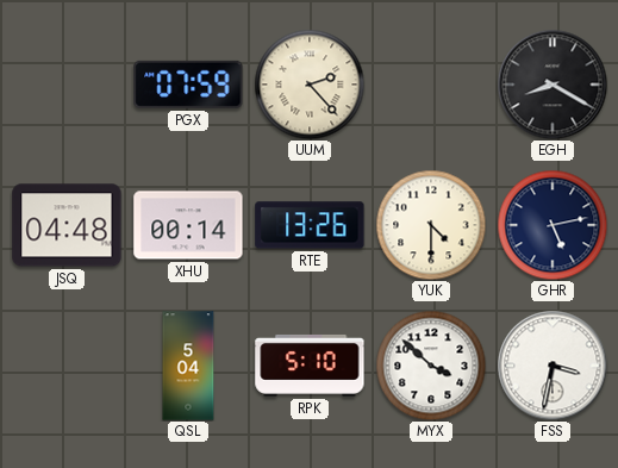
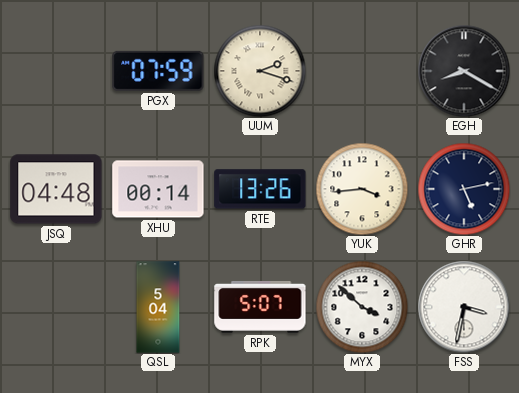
UUM: 2:23 -> 2:18 (260, 71)
YUK: 4:30 -> 3:44 (362, 189)
RPK: 5:10 -> 5:07 (260, 307)
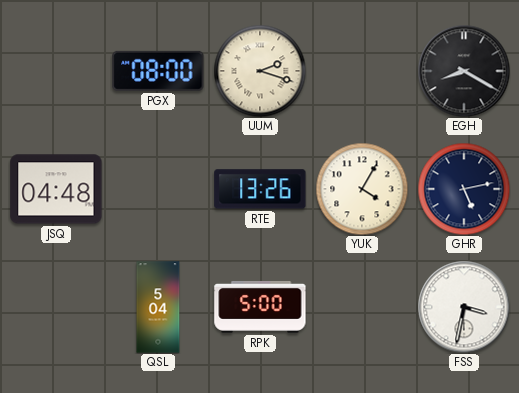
PGX: 07:59 -> 08:00 (158, 71)
XHU: 00:14 -> none (158, 189)
YUK: 3:44 -> 4:05 (362, 189)
RPK: 5:07 -> 5:00 (260, 307)
MYX: 3:52 -> none (362, 307)
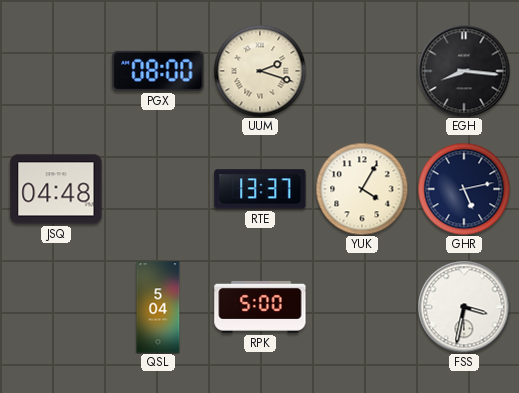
EGH: 8:20 -> 8:16 (464, 71)
RTE: 13:26 -> 13:37 (260, 189)
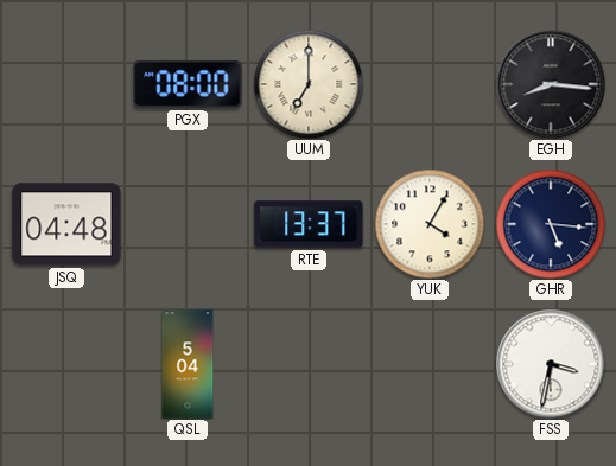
UUM: 2:18 -> 7:00 (309, 84)
GHR: 5:13 -> 5:16 (551, 224)
RPK: 5:00 -> none (260, 307)
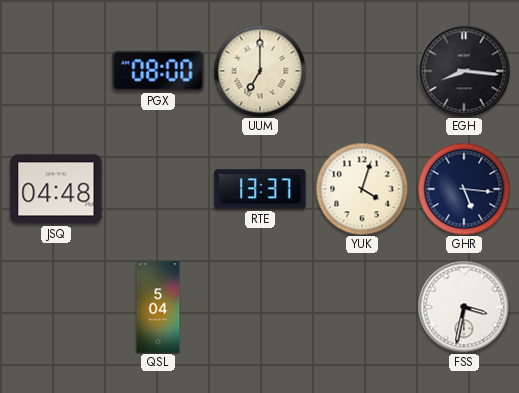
YUK: 4:05 -> 4:03 (362, 189)
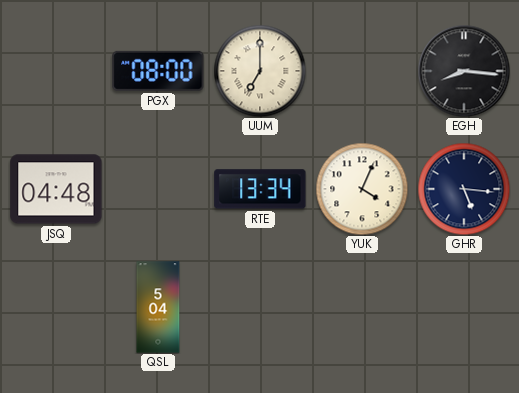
RTE: 13:37 -> 13:34 (260, 189)
YUK: 4:03 -> 4:04 (362, 189)
FSS: 3:32 -> none (464, 307)
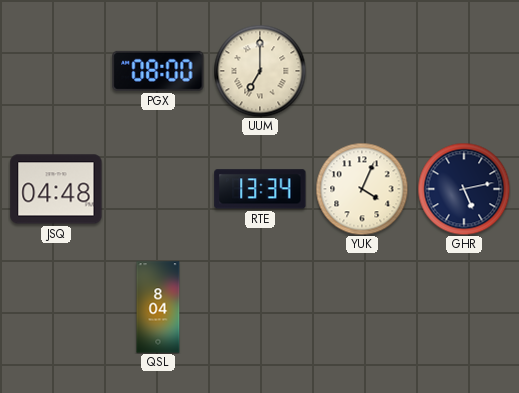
EGH: 8:16 -> none (464, 71)
GHR: 5:16 -> 5:13 (464, 189)
QSL: 5:04 -> 8:04 (158, 307)
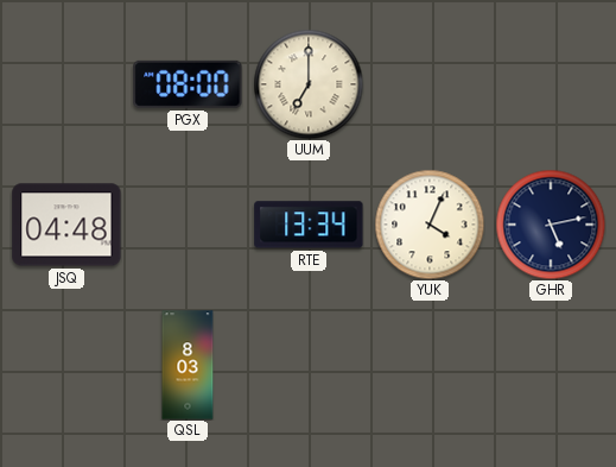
QSL: 8:04 -> 8:03 (188, 365)
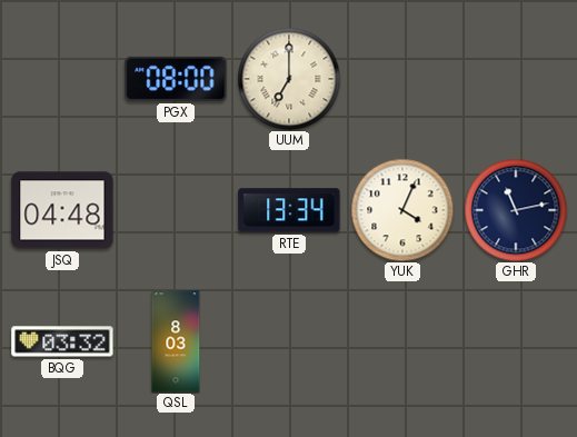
GHR: 5:13 -> 11:13 (516, 210)
BQG: none -> 03:32 (62, 341)
